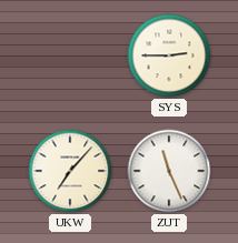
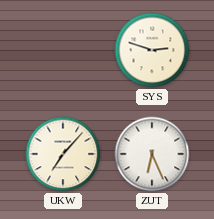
SYS: 2:45 -> 2:48 (152, 50)
ZUT: 11:26 -> 6:26 (152, 154)
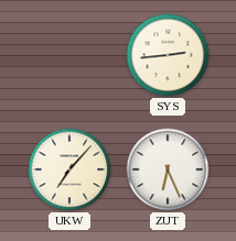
SYS: 2:48 -> 2:44 (168, 55)
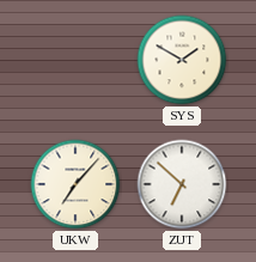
SYS: 2:44 -> 1:50 (182, 60)
ZUT: 6:26 -> 6:52 (182, 184)
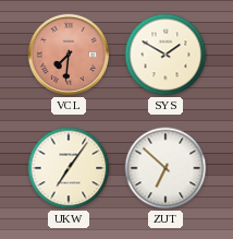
VCL: none -> 7:31 (69, 55)
UKW: 7:07 -> 7:06 (69, 168)
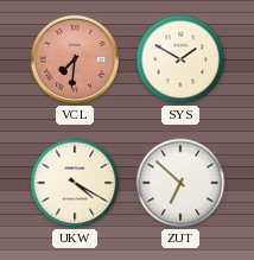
UKW: 7:06 -> 4:20 (75, 183)
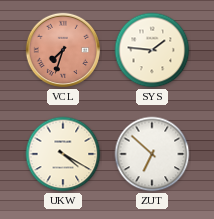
VCL: 7:31 -> 7:33 (63, 50)
SYS: 1:50 -> 1:46 (152, 50)
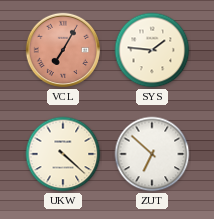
VCL: 7:33 -> 7:05 (63, 50)
UKW: 4:20 -> 4:22 (63, 154)
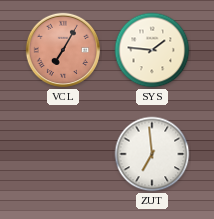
UKW: 4:22 -> none (63, 154)
ZUT: 6:52 -> 6:59 (152, 154)
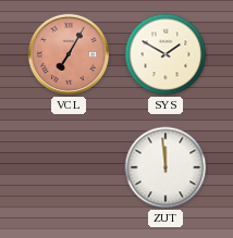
SYS: 1:46 -> 1:50 (165, 54)
ZUT: 6:59 -> 11:59 (165, 167)
